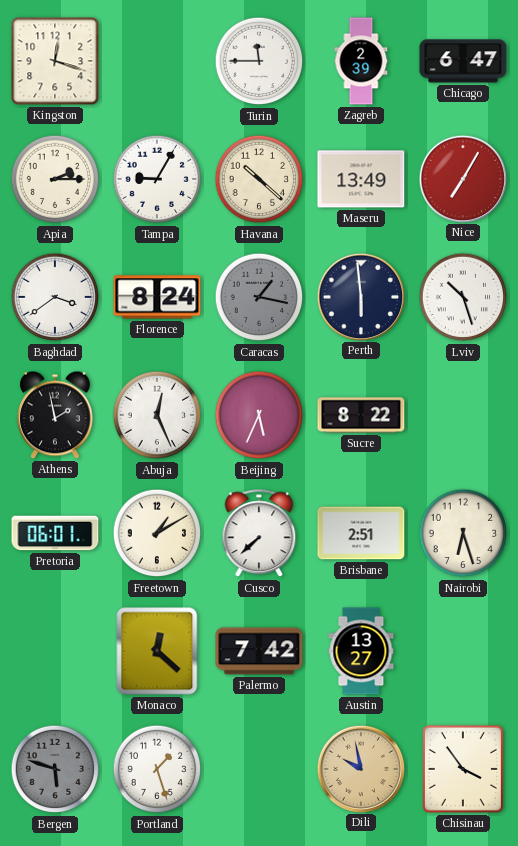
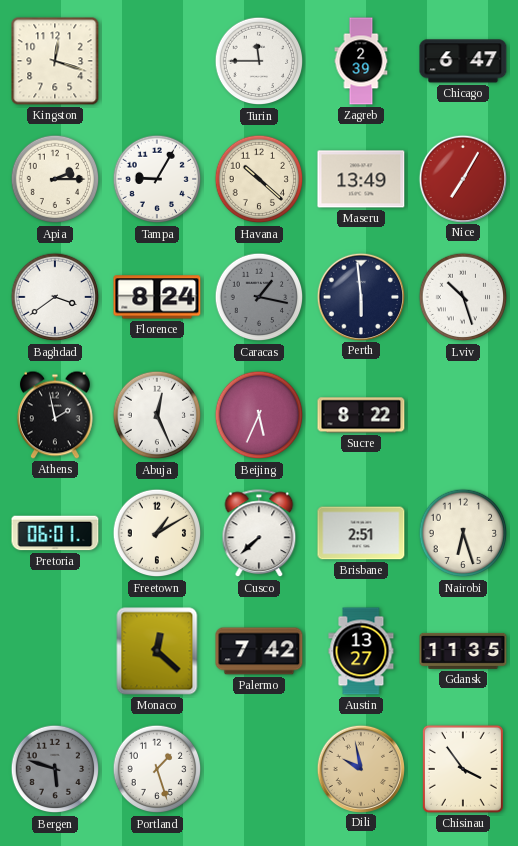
Gdansk: none -> 11:35 (463, 651)
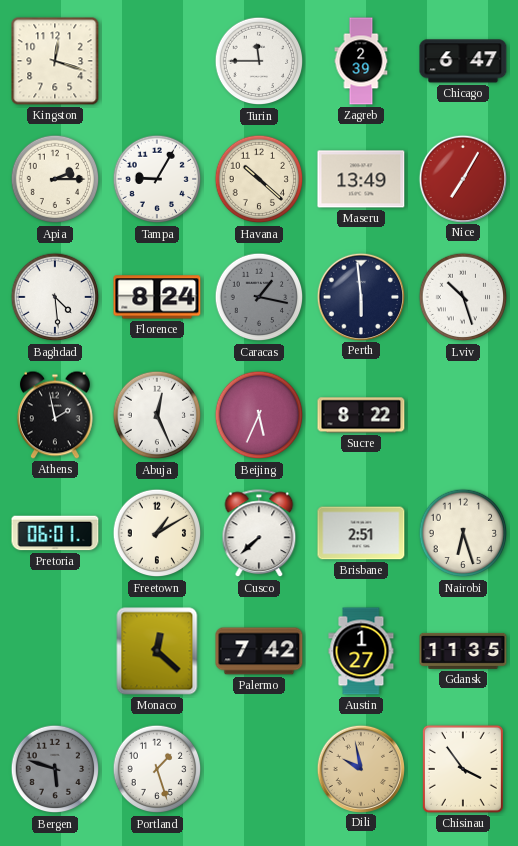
Baghdad: 3:39 -> 4:29 (55, 297)
Austin: 13:27 -> 1:27 (361, 651)
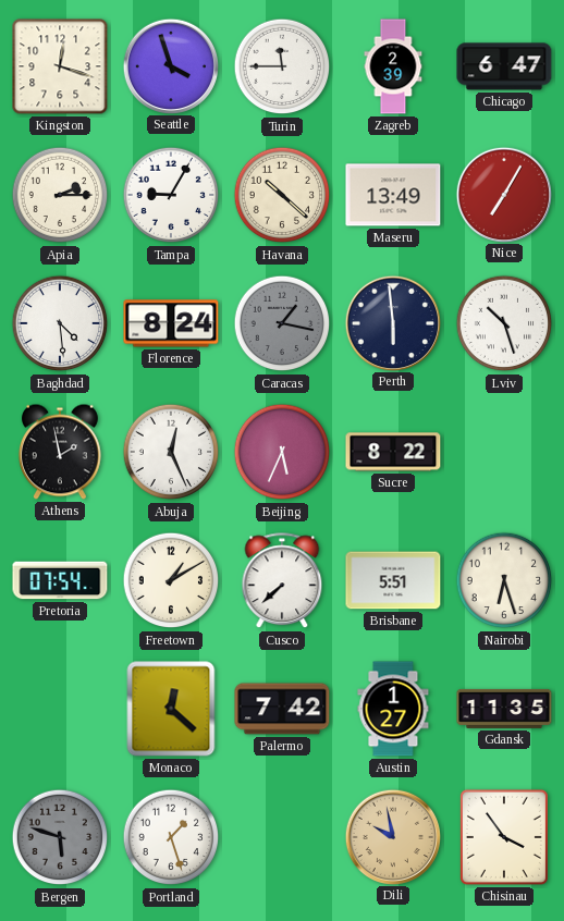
Seattle: none -> 3:57 (170, 65)
Pretoria: 06:01 -> 07:54 (60, 580)
Brisbane: 2:51 -> 5:51 (393, 580)
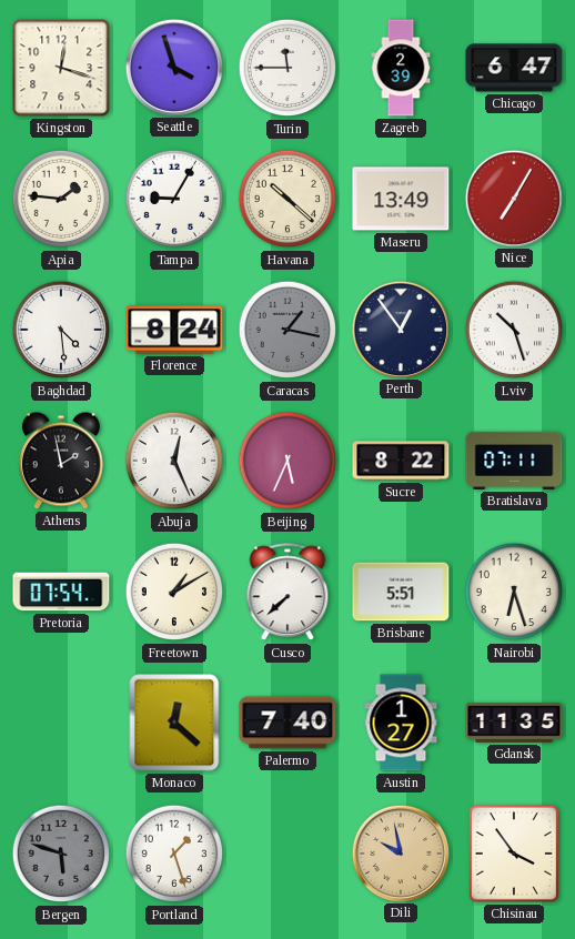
Apia: 2:15 -> 1:46 (61, 199)
Perth: 5:59 -> 12:54 (400, 329)
Bratislava: none -> 07:11 (514, 461)
Palermo: 7:42 -> 7:40 (287, 723)
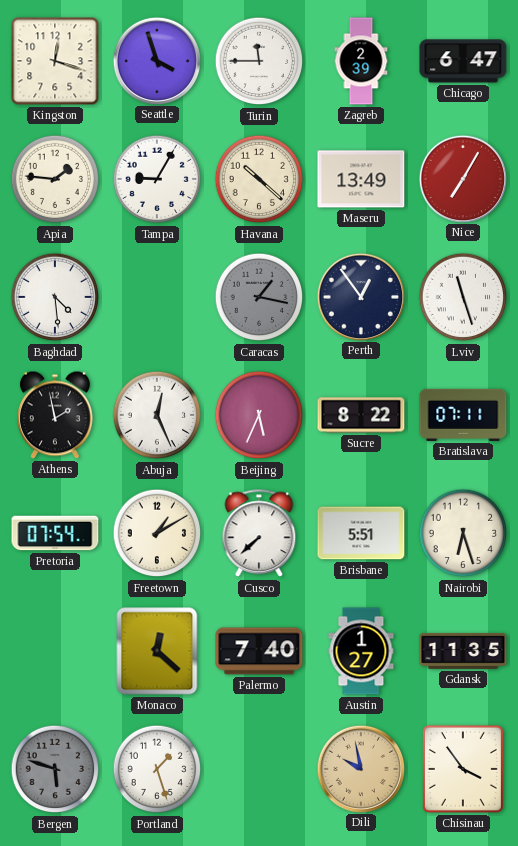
Florence: 8:24 -> none (174, 330)
Lviv: 10:27 -> 11:27 (463, 297)
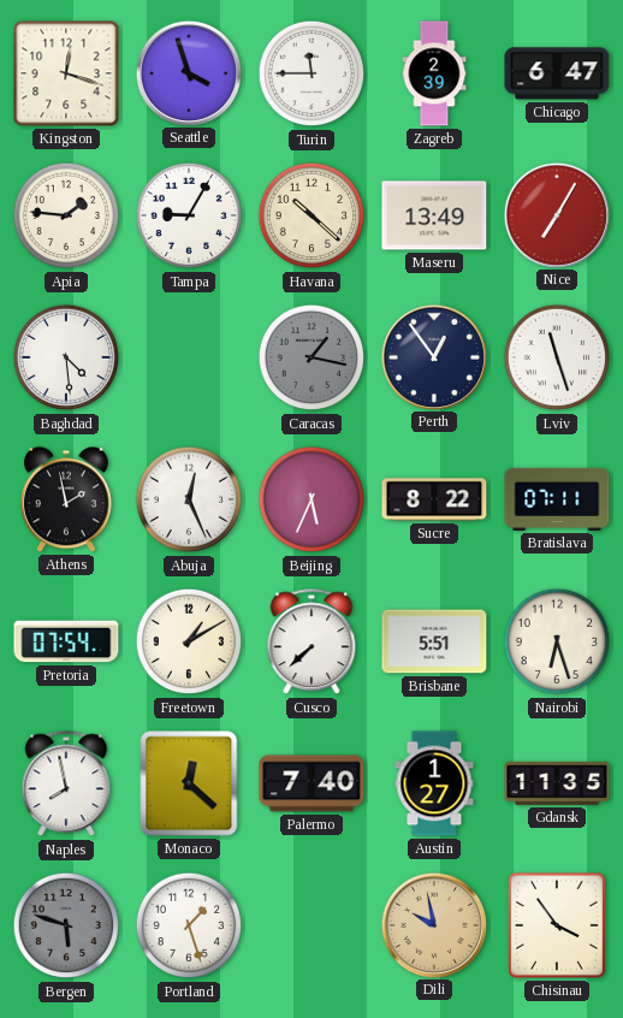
Naples: none -> 7:58 (66, 785)
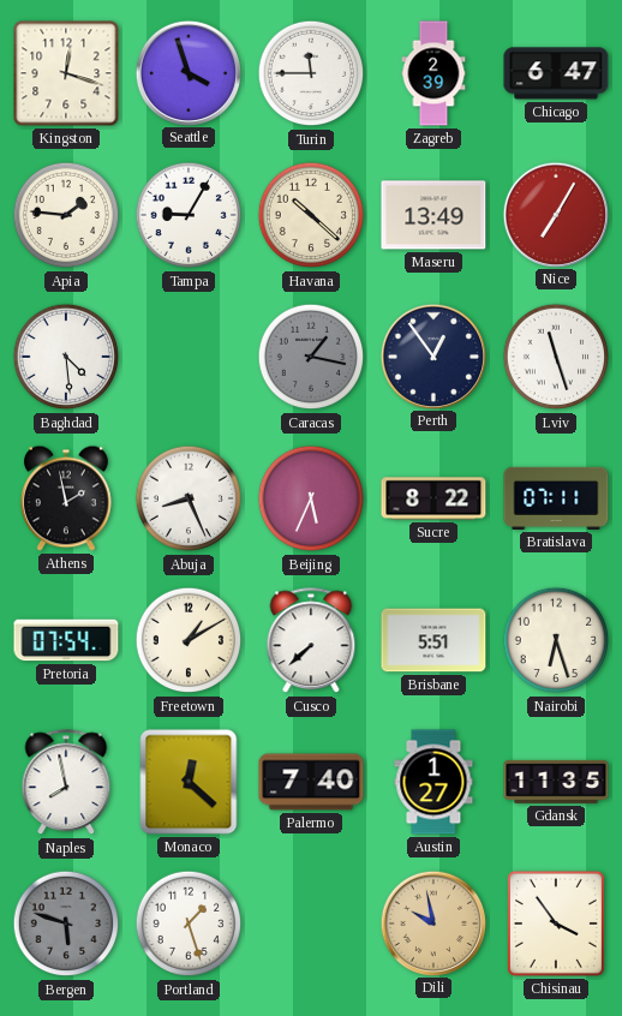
Abuja: 12:26 -> 8:26 (189, 498)
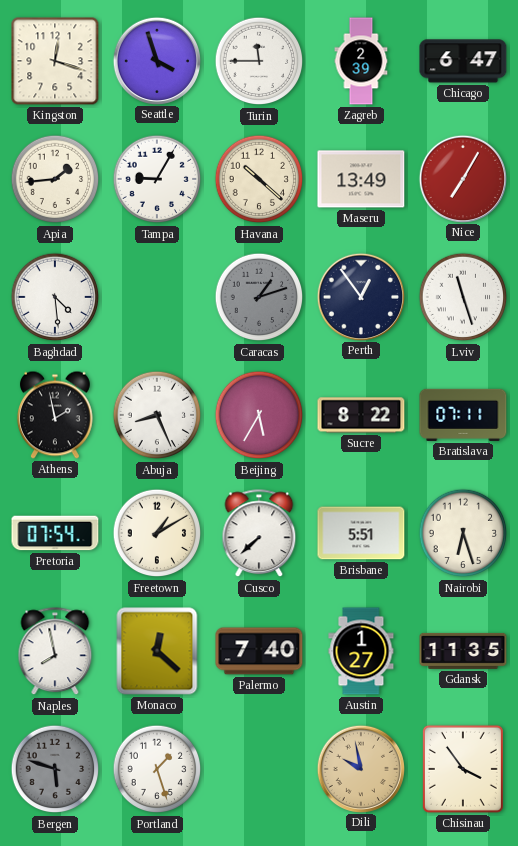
Apia: 1:46 -> 1:44 (55, 179)
Caracas: 1:17 -> 1:12 (259, 297)
Beijing: 5:34 -> 5:35 (259, 415)
